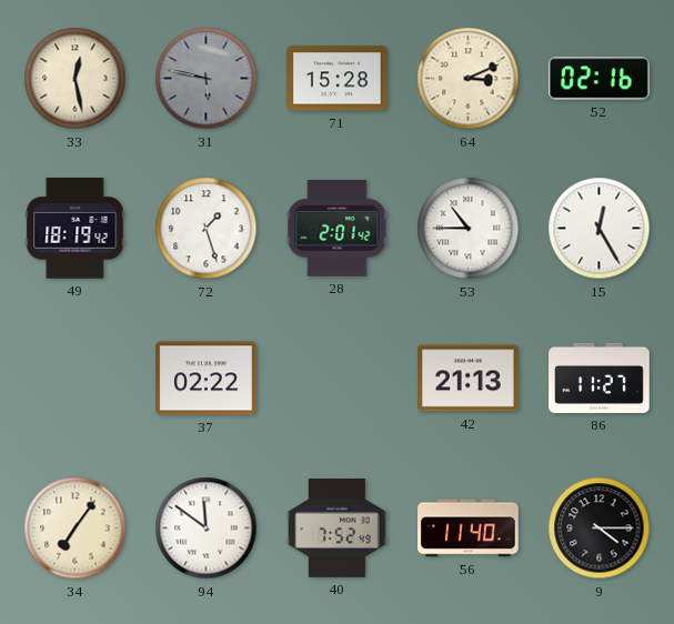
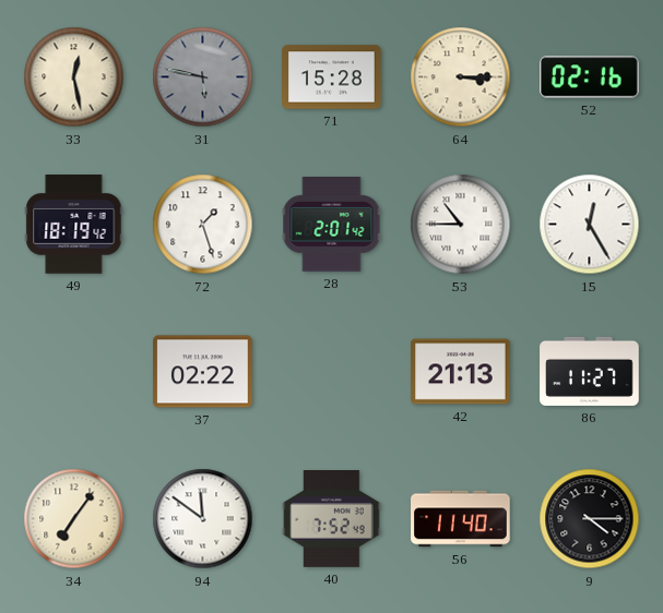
64: 3:11 -> 3:15 (461, 77)
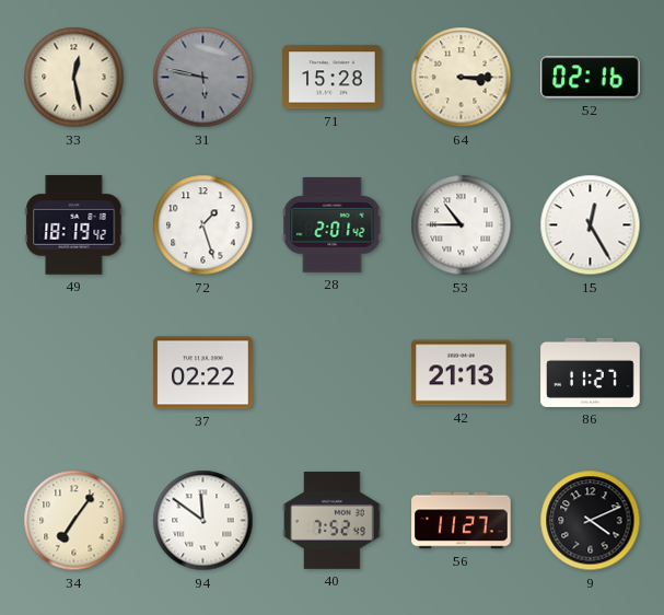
56: 11:40 -> 11:27 (462, 521)
9: 4:15 -> 4:11 (591, 521)
